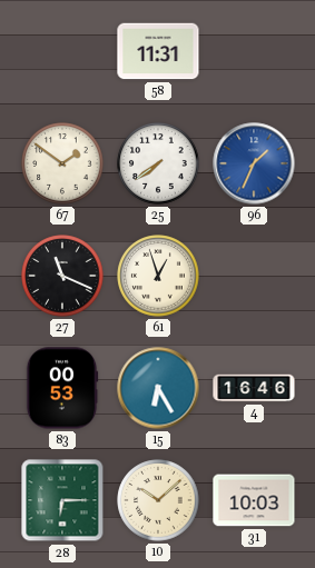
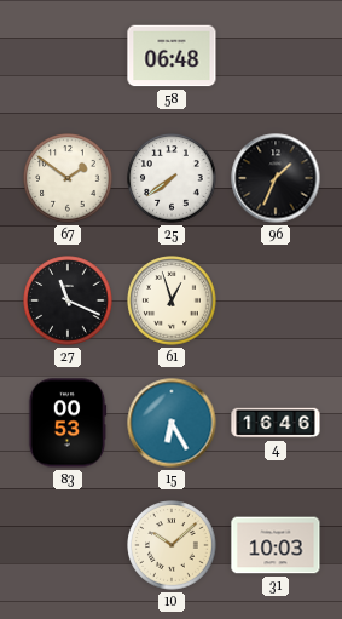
58: 11:31 -> 06:48 (172, 56)
96 dial: blue -> black (276, 178)
28: 6:15 -> none (62, 500)
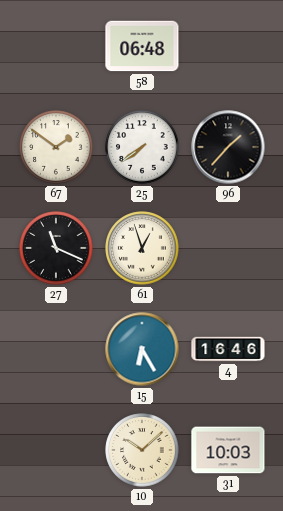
96: 1:34 -> 1:37 (228, 147)
83: 00:53 -> none (68, 423)
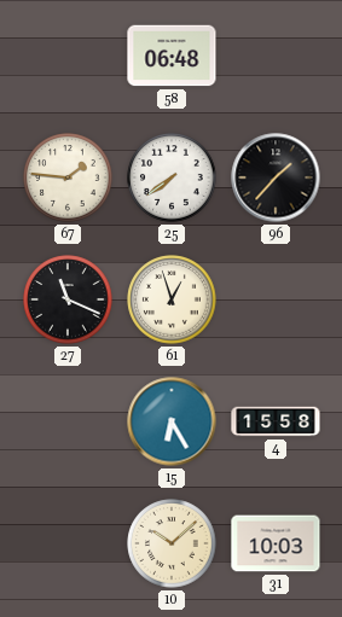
67: 1:51 -> 1:46 (68, 177)
4: 16:46 -> 15:58 (276, 421)
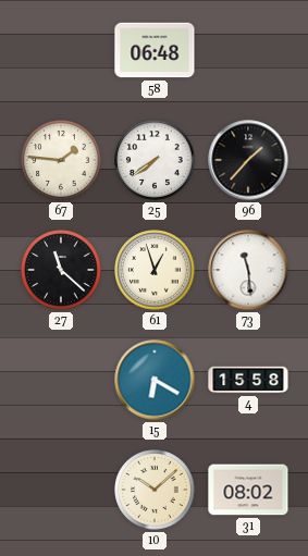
27: 11:19 -> 11:22 (61, 270)
73: none -> 11:29 (248, 270)
15: 6:25 -> 6:20 (155, 380)
31: 10:03 -> 08:02 (248, 490)
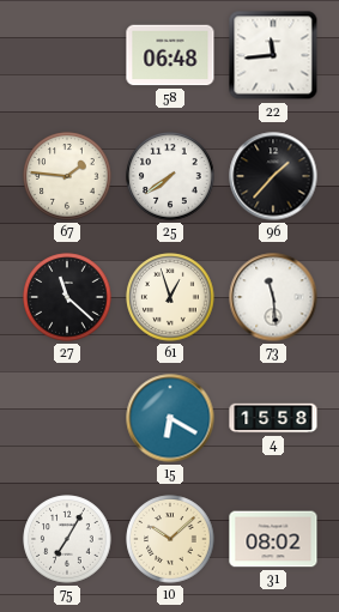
22: none -> 11:44 (273, 55)
75: none -> 7:05 (67, 539)
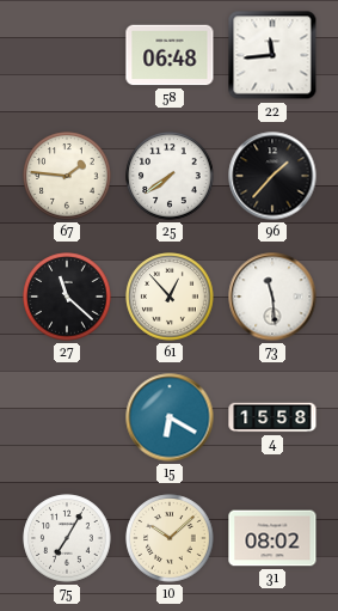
61: 12:57 -> 12:53 (170, 297)
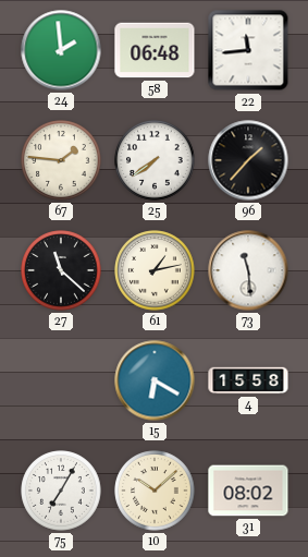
24: none -> 1:59 (61, 50)
61: 12:53 -> 1:13 (155, 270)
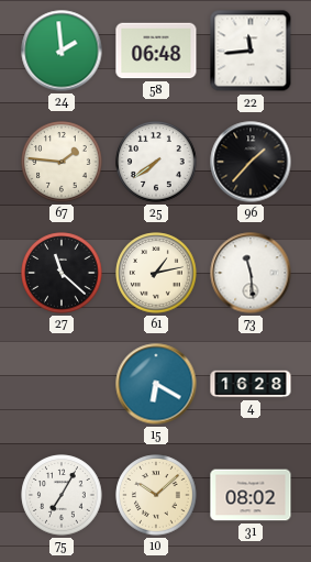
4: 15:58 -> 16:28 (251, 384)
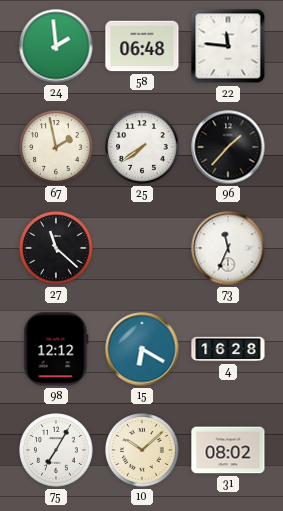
22: 11:44 -> 11:46 (228, 46)
67: 1:46 -> 1:58 (56, 147)
61: 1:13 -> none (156, 273)
73: 11:29 -> 11:34 (228, 248)
98: none -> 12:12 (56, 349)
